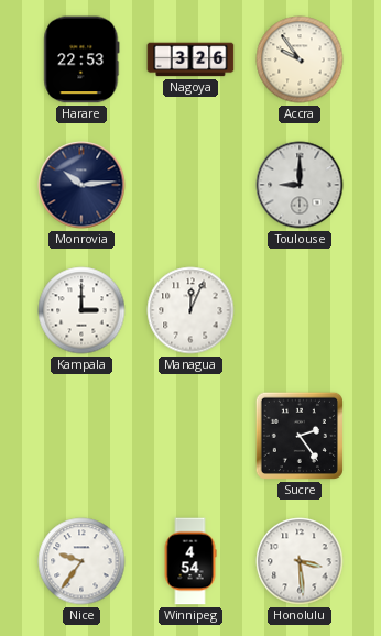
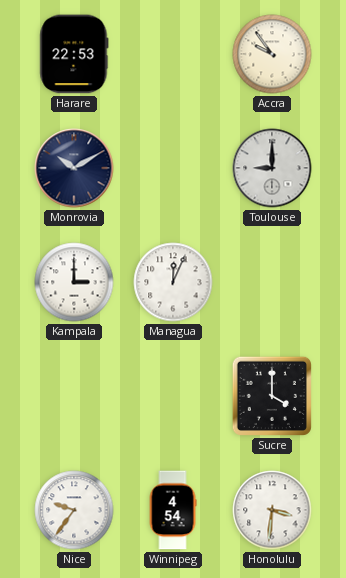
Nagoya: 3:26 -> none (190, 59)
Monrovia: 10:14 -> 10:10 (74, 168)
Sucre: 2:24 -> 4:00 (272, 396)
Honolulu: 3:29 -> 3:31 (272, 510)
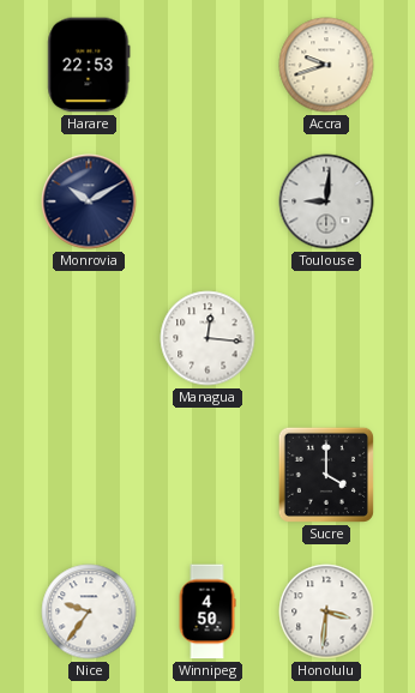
Accra: 9:54 -> 9:42 (326, 65)
Toulouse: 9:00 -> 9:01 (326, 201)
Kampala: 3:00 -> none (74, 282)
Managua: 12:04 -> 12:16 (207, 338)
Winnipeg: 4:54 -> 4:50 (207, 611)
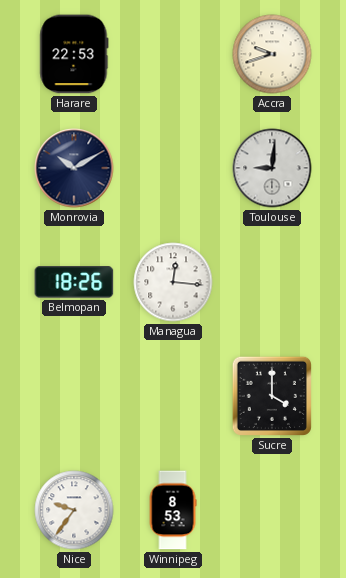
Belmopan: none -> 18:26 (74, 282)
Winnipeg: 4:50 -> 8:53 (173, 510)
Honolulu: 3:31 -> none (326, 611)
